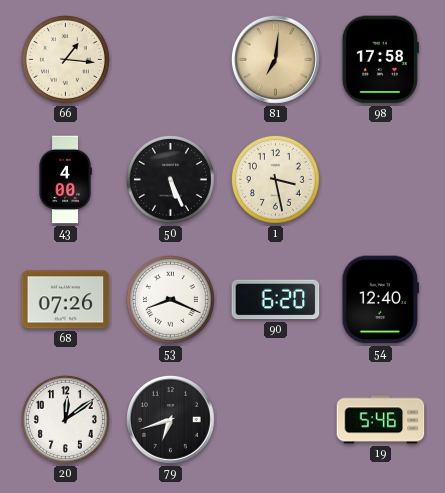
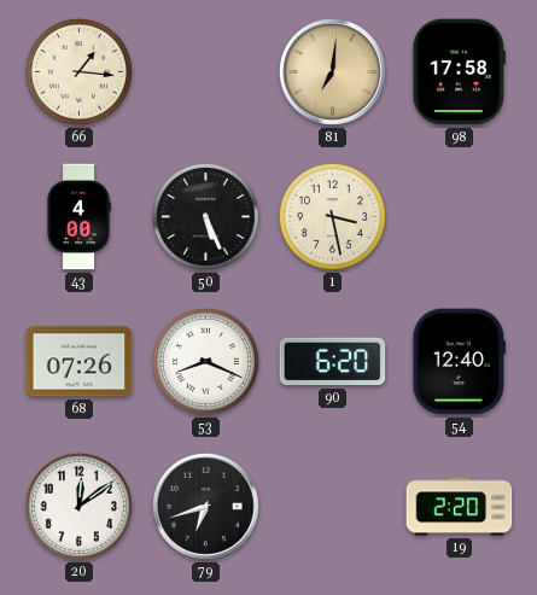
19: 5:46 -> 2:20 (460, 507)
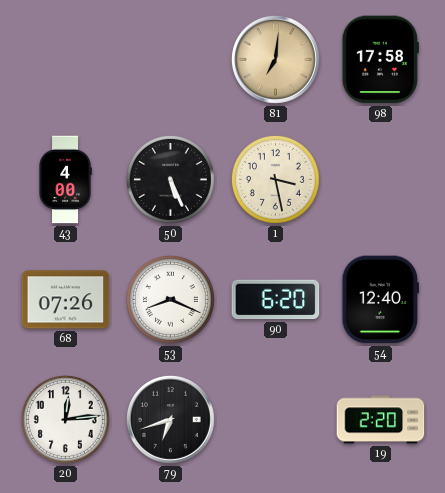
66: 1:16 -> none (78, 71)
20: 12:09 -> 12:14 (65, 419)
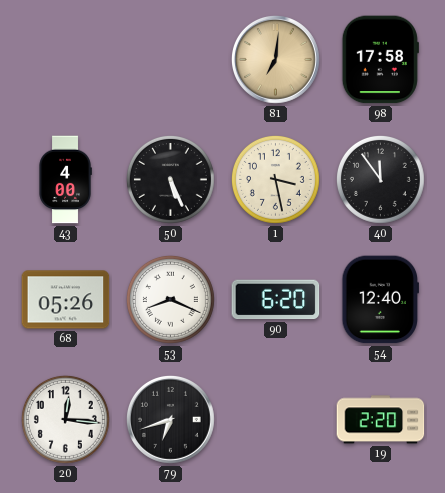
40: none -> 11:54 (380, 179)
68: 07:26 -> 05:26 (66, 300)
20: 12:14 -> 12:16 (65, 419)
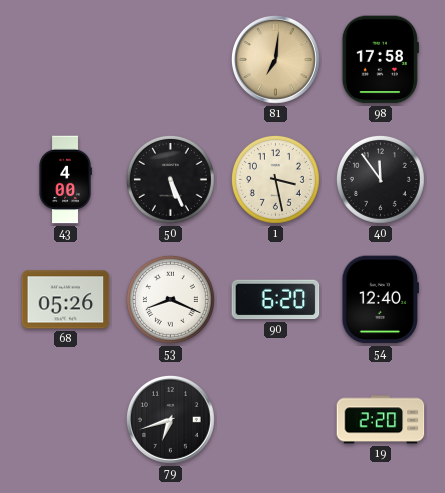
20: 12:16 -> none (65, 419)
